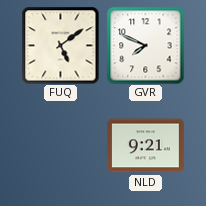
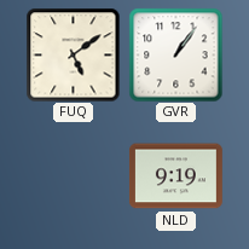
GVR: 7:49 -> 1:06 (175, 54)
NLD: 9:21 -> 9:19 (175, 176)
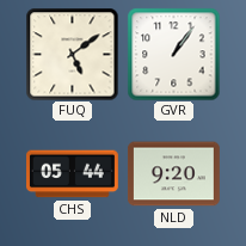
CHS: none -> 05:44 (73, 174)
NLD: 9:19 -> 9:20 (173, 174)
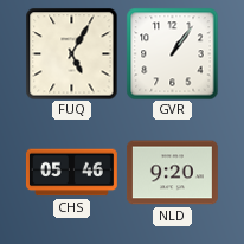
FUQ: 5:09 -> 5:05 (71, 53)
CHS: 05:44 -> 05:46 (72, 173)
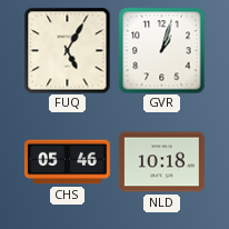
GVR: 1:06 -> 1:03 (161, 50)
NLD: 9:20 -> 10:18 (161, 162)
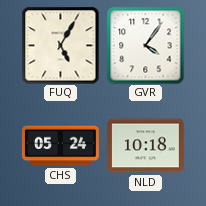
GVR: 1:03 -> 4:06 (145, 45)
CHS: 05:46 -> 05:24 (61, 146)
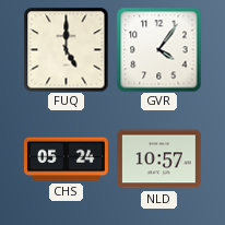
FUQ: 5:05 -> 5:00 (66, 49)
NLD: 10:18 -> 10:57 (158, 159)
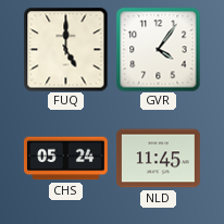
NLD: 10:57 -> 11:45 (158, 159)
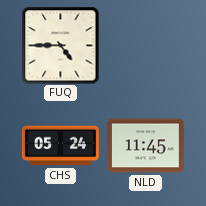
FUQ: 5:00 -> 4:45 (60, 45)
GVR: 4:06 -> none (158, 49)
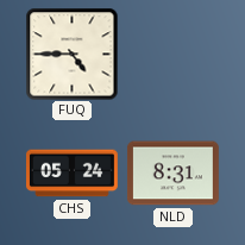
NLD: 11:45 -> 8:31 (172, 174)
